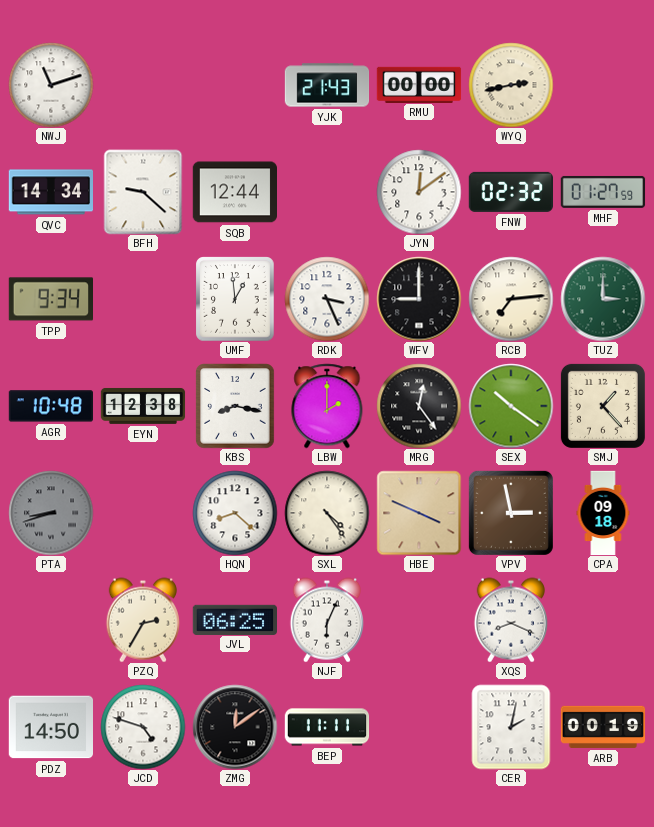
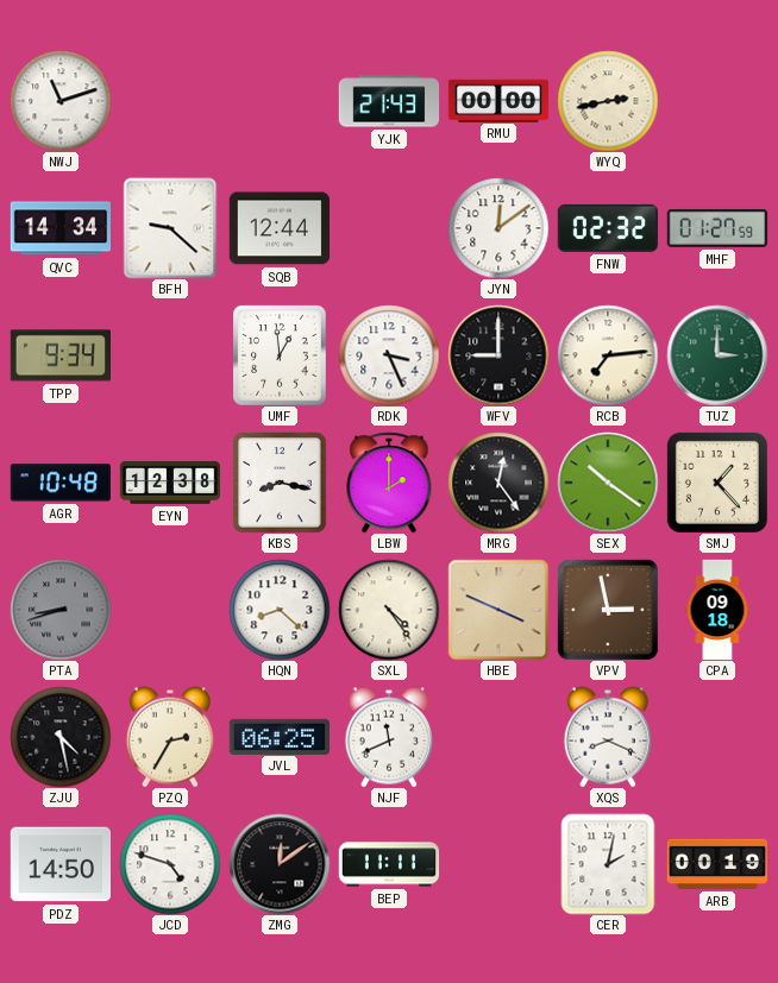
ZJU: none -> 4:28 (61, 737)
NJF: 6:04 -> 11:41 (388, 737)
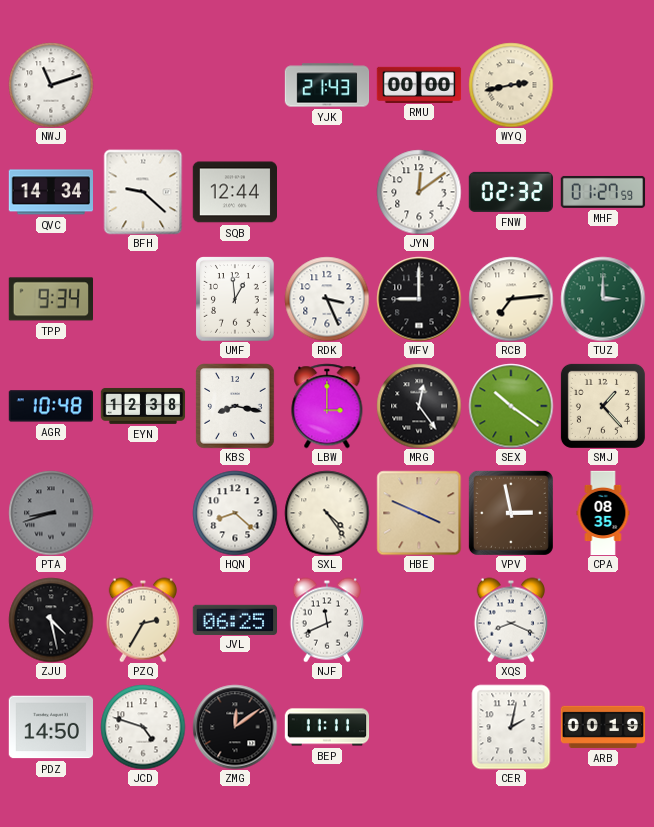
LBW: 2:00 -> 3:00 (327, 406)
CPA: 09:18 -> 08:35 (603, 513)
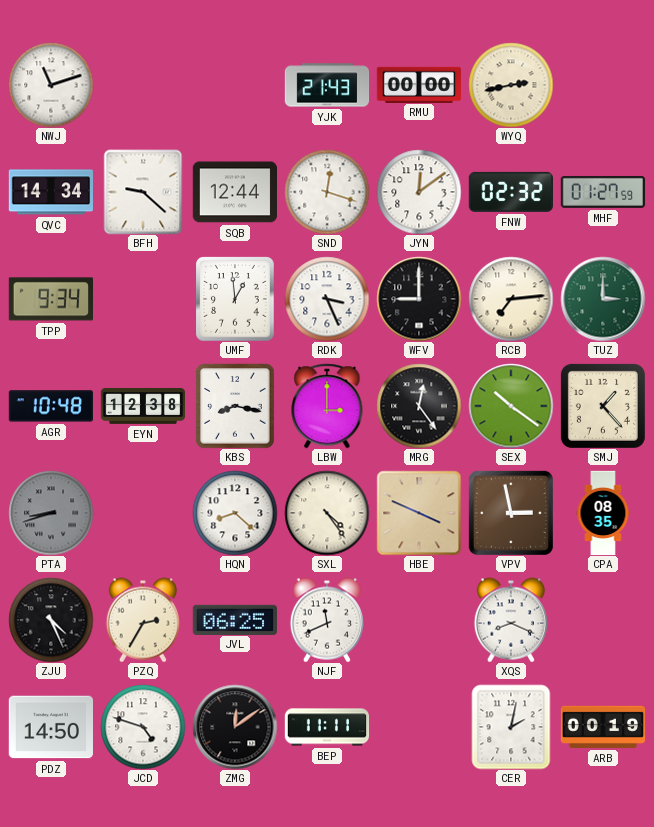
SND: none -> 12:18 (327, 192)
ZJU: 4:28 -> 4:26 (51, 620)
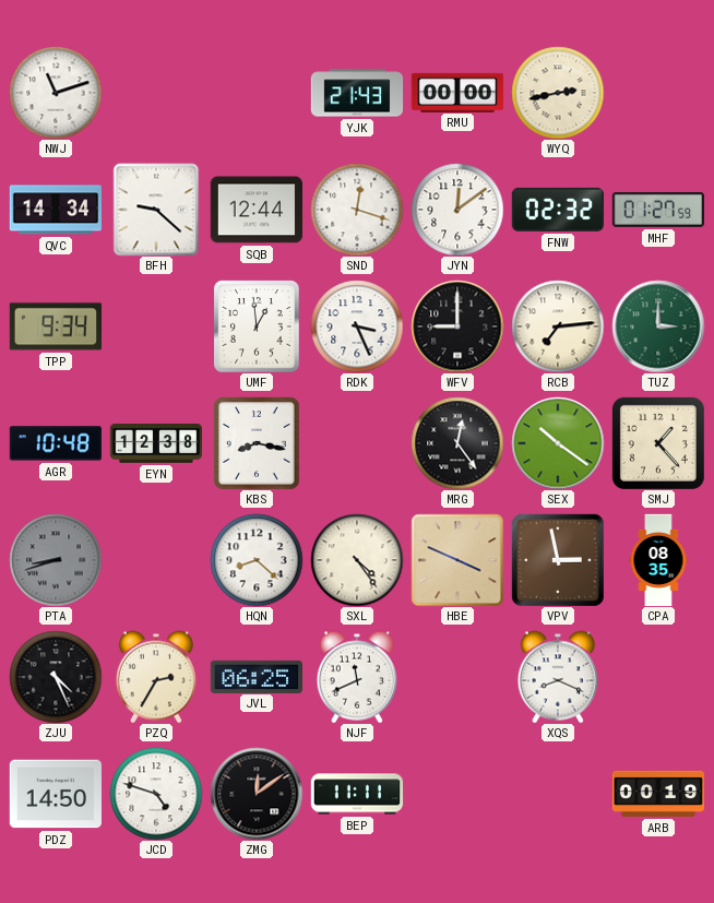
LBW: 3:00 -> none (327, 406)
CER: 2:02 -> none (511, 727)
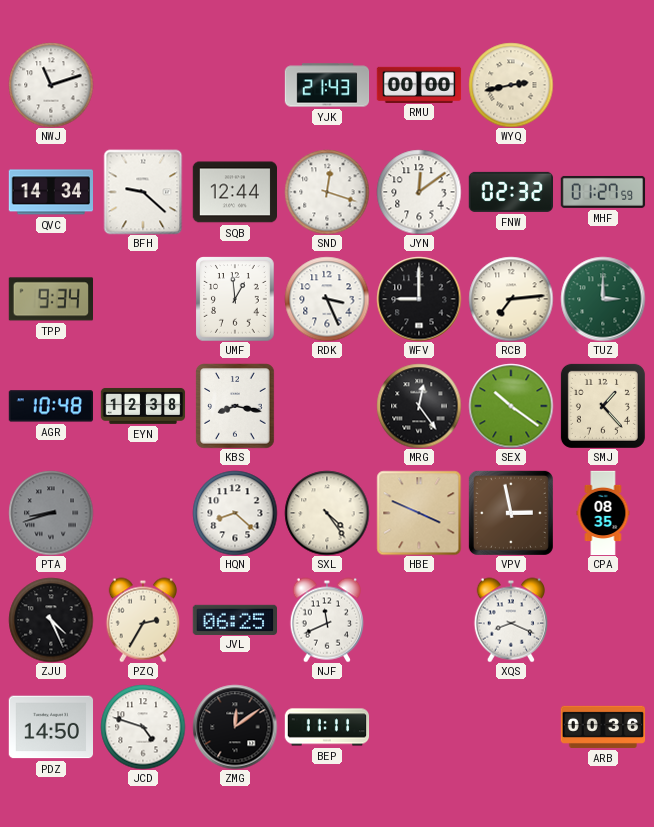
ARB: 00:19 -> 00:36 (603, 727)
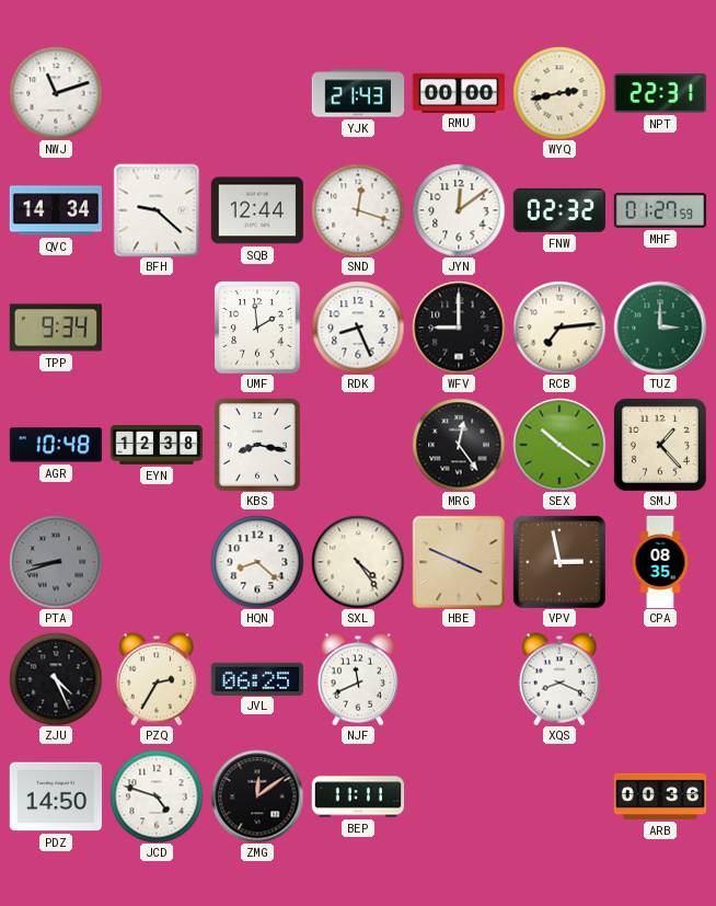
NPT: none -> 22:31 (659, 93)
UMF: 12:59 -> 1:59 (257, 328)
RDK: 3:26 -> 8:26 (358, 328)
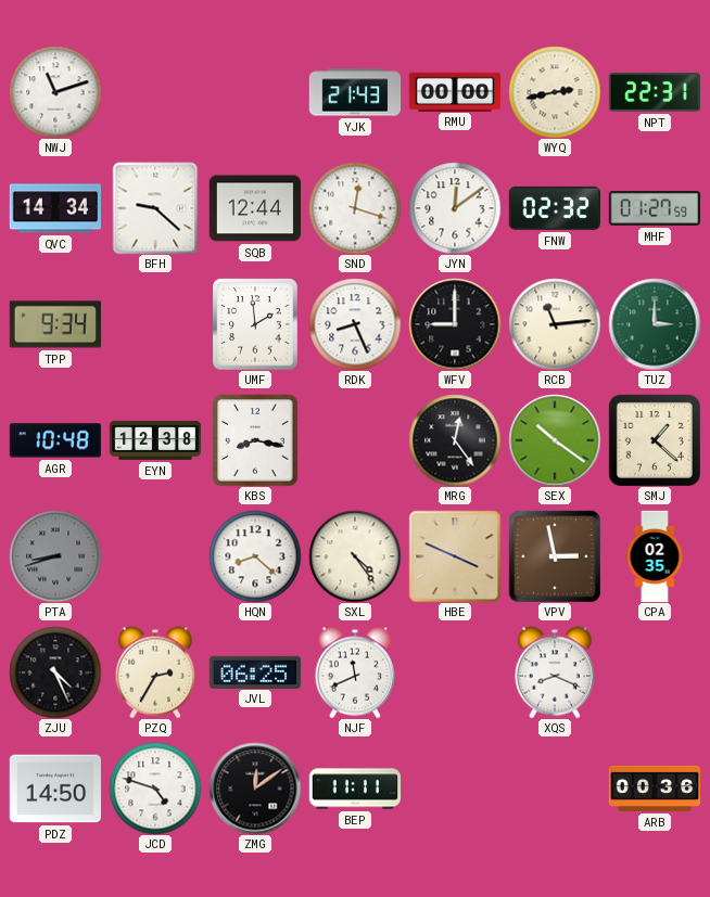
RCB: 7:14 -> 11:14 (555, 324)
SMJ: 1:23 -> 1:22 (655, 440)
CPA: 08:35 -> 02:35 (655, 556)
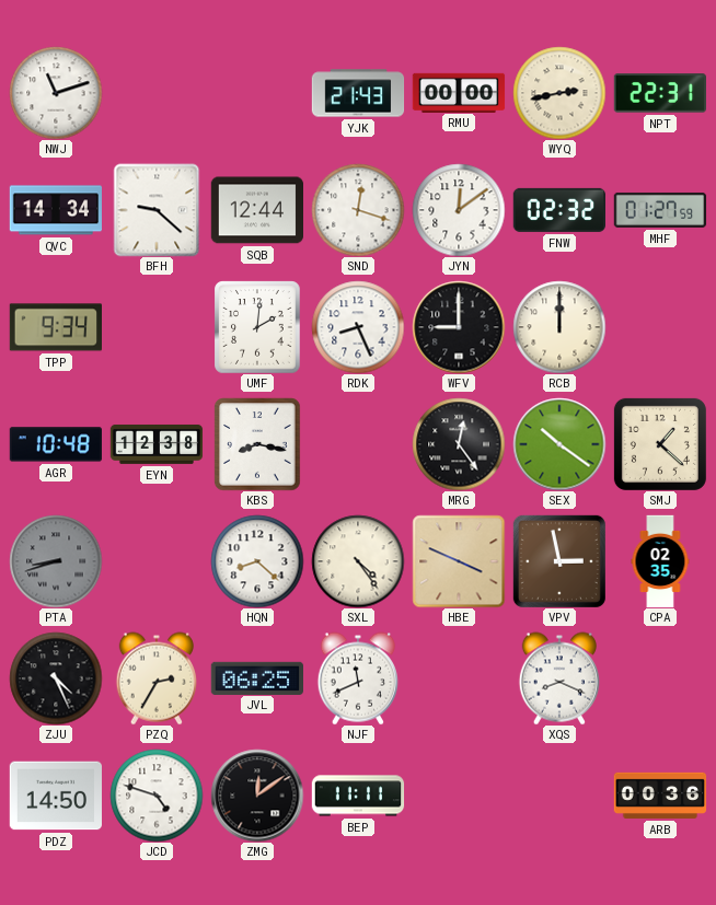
UMF: 1:59 -> 2:01 (257, 327)
RCB: 11:14 -> 12:00 (559, 327)
TUZ: 3:00 -> none (655, 324)
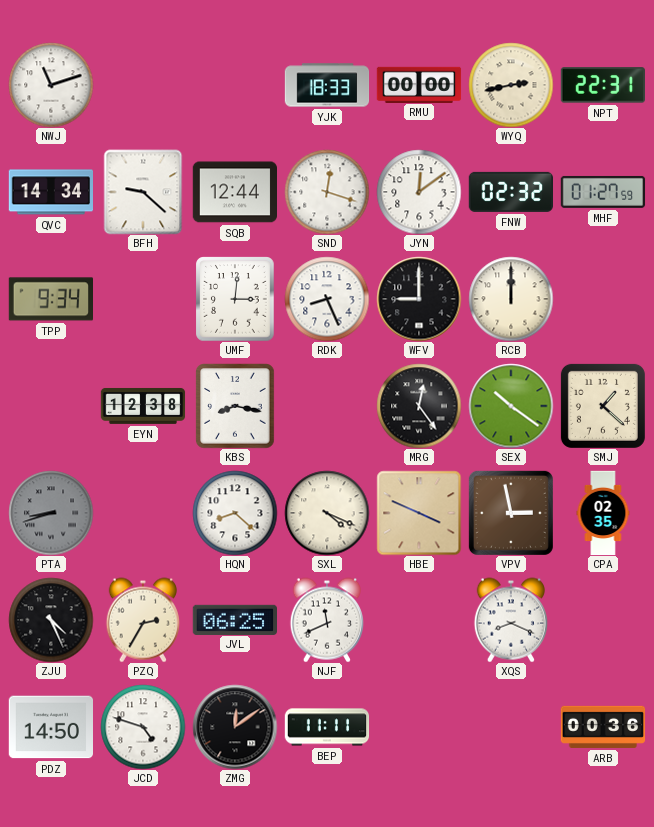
YJK: 21:43 -> 18:33 (327, 85)
UMF: 2:01 -> 3:01 (235, 299)
AGR: 10:48 -> none (55, 444)
SXL: 4:24 -> 4:19 (327, 513)
